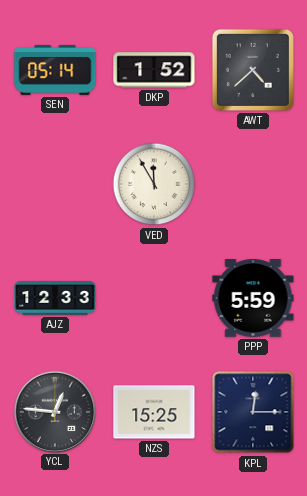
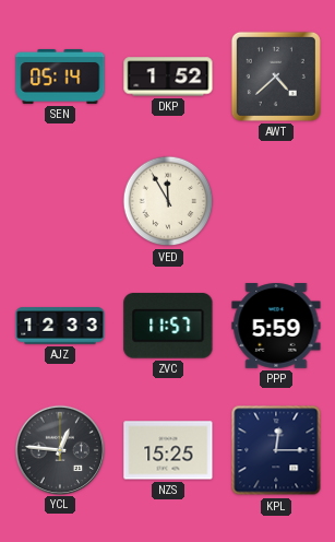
ZVC: none -> 11:57 (168, 326)
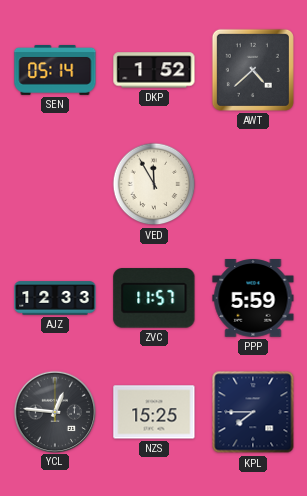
KPL: 12:15 -> 7:45 (253, 412)
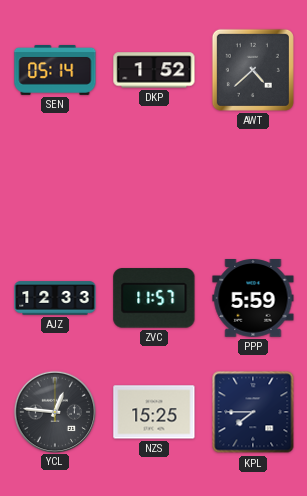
VED: 11:55 -> none (154, 184)
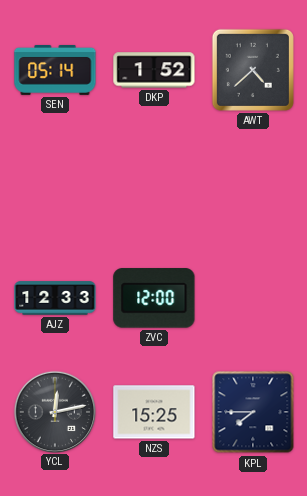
ZVC: 11:57 -> 12:00 (154, 298)
PPP: 5:59 -> none (253, 299)
YCL: 12:46 -> 12:13 (54, 411)
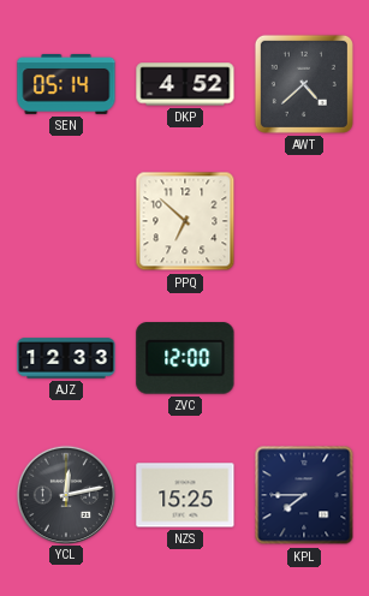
DKP: 1:52 -> 4:52 (185, 84)
PPQ: none -> 6:52 (185, 221)
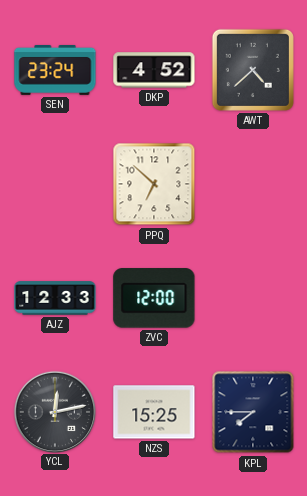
SEN: 05:14 -> 23:24 (55, 70)
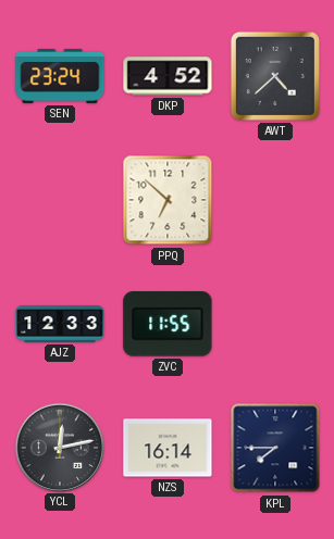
ZVC: 12:00 -> 11:55 (168, 324)
NZS: 15:25 -> 16:14 (168, 448)
